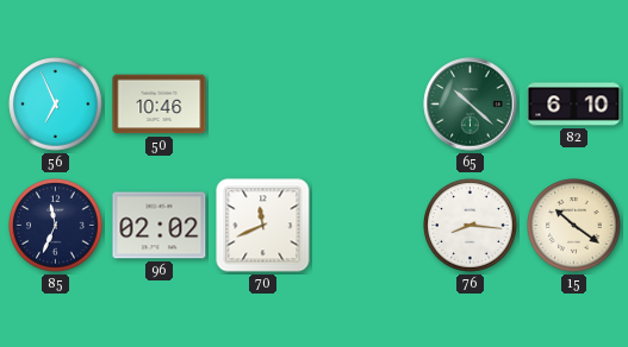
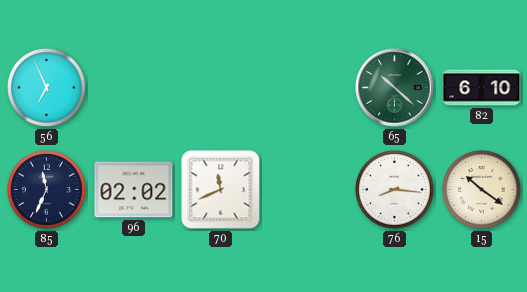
50: 10:46 -> none (160, 105)
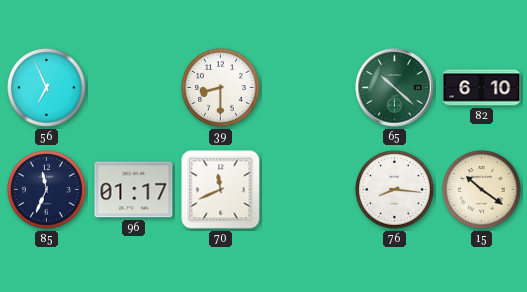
39: none -> 8:30 (221, 88)
96: 02:02 -> 01:17 (134, 190)
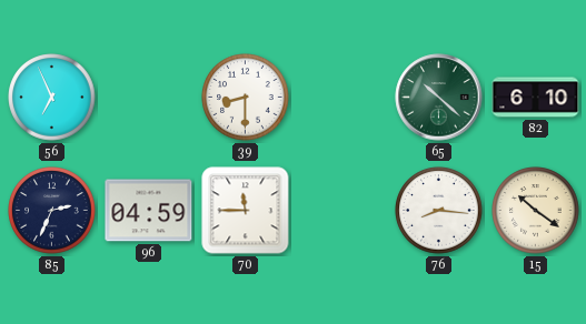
85: 11:34 -> 2:34 (52, 211)
96: 01:17 -> 04:59 (149, 211)
70: 11:41 -> 11:45 (246, 211)
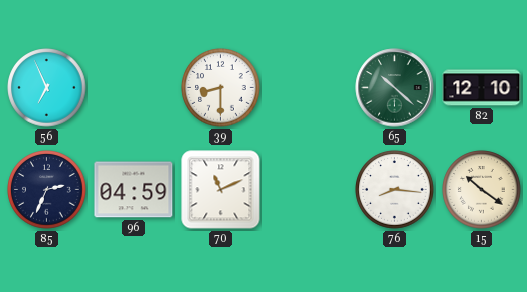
82: 6:10 -> 12:10 (482, 88)
70: 11:45 -> 11:11 (221, 190)
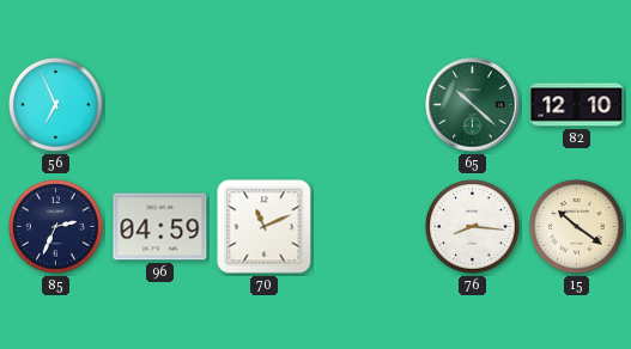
39: 8:30 -> none (221, 88)
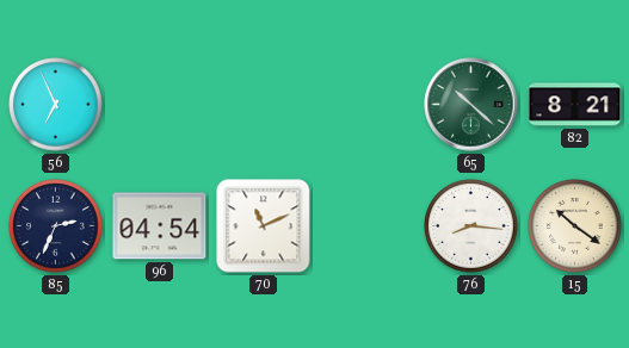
82: 12:10 -> 8:21 (575, 105)
96: 04:59 -> 04:54 (160, 226)
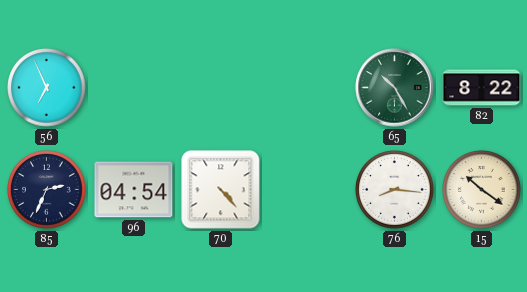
65: 10:22 -> 10:25 (395, 88)
82: 8:21 -> 8:22 (482, 88)
70: 11:11 -> 4:23 (221, 190)
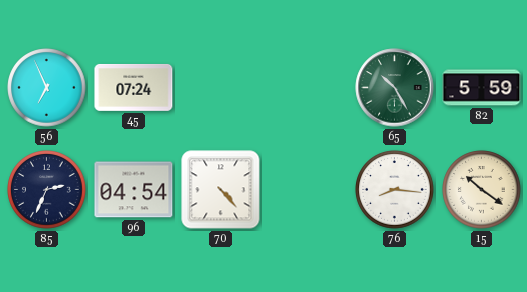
45: none -> 07:24 (134, 87)
82: 8:22 -> 5:59 (482, 88)
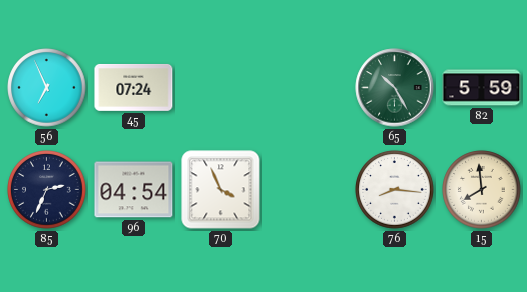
70: 4:23 -> 3:56 (221, 190)
15: 10:21 -> 7:59 (482, 190)
